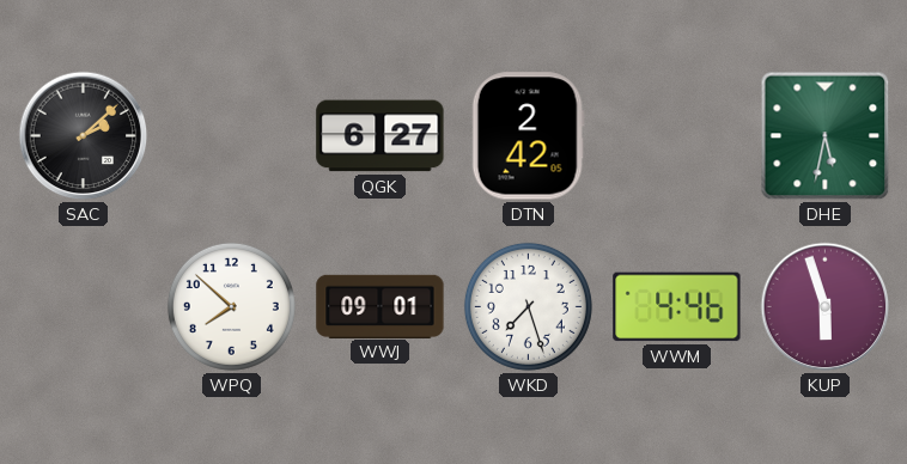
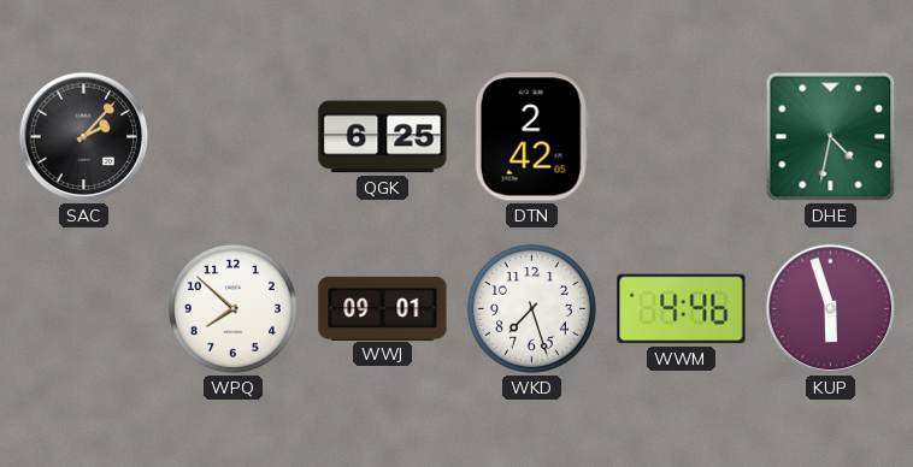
SAC: 2:08 -> 2:07 (84, 137)
QGK: 6:27 -> 6:25 (383, 137)
DHE: 5:32 -> 4:32 (831, 137)
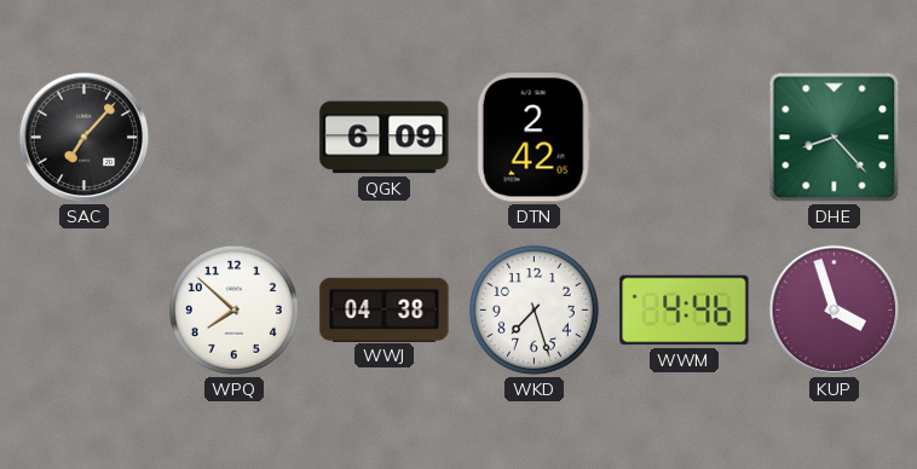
SAC: 2:07 -> 7:07 (85, 138)
QGK: 6:25 -> 6:09 (385, 138)
DHE: 4:32 -> 8:23 (835, 138)
WWJ: 09:01 -> 04:38 (385, 309)
KUP: 5:57 -> 3:57 (835, 311)
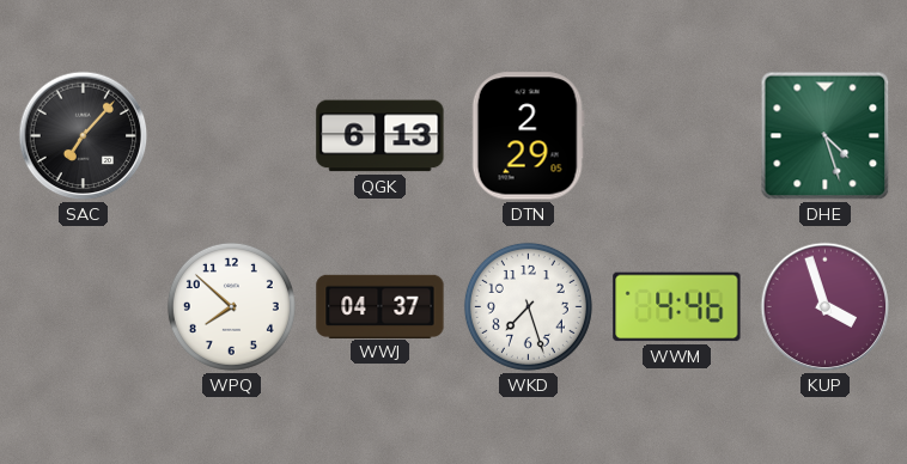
QGK: 6:09 -> 6:13 (381, 136)
DTN: 2:42 -> 2:29 (528, 136)
DHE: 8:23 -> 4:27 (826, 136)
WWJ: 04:38 -> 04:37 (381, 306)
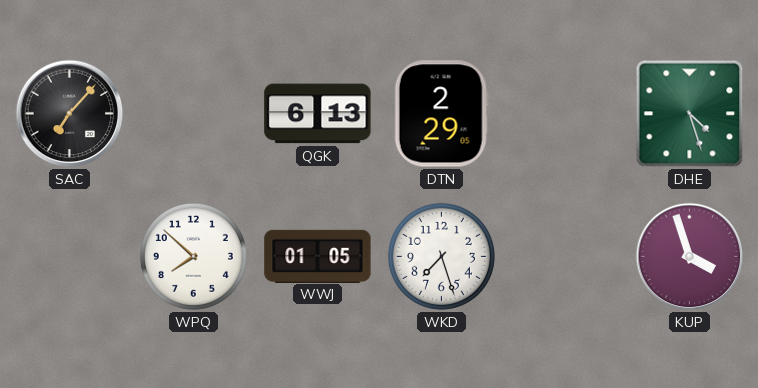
WWJ: 04:37 -> 01:05 (318, 256)
WWM: 4:46 -> none (677, 307)
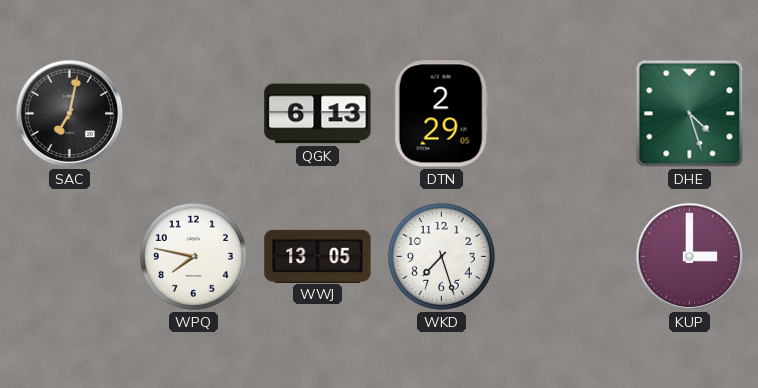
SAC: 7:07 -> 7:02 (70, 114)
WPQ: 7:52 -> 7:47 (193, 256)
WWJ: 01:05 -> 13:05 (318, 256)
KUP: 3:57 -> 3:00 (690, 257)
